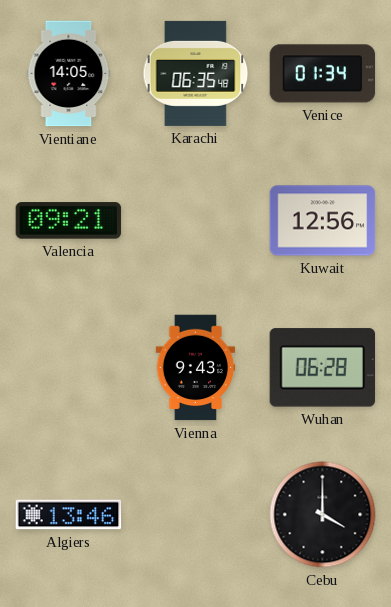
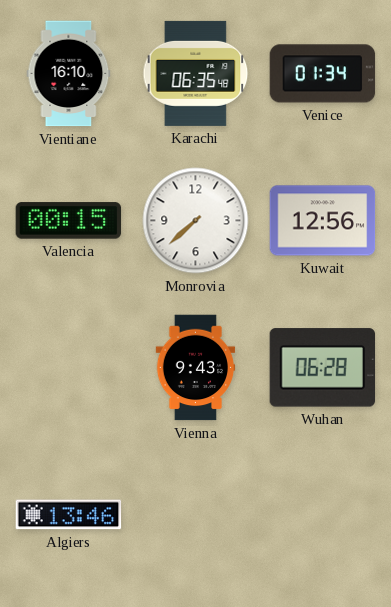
Vientiane: 14:05 -> 16:10 (69, 74)
Valencia: 09:21 -> 00:15 (69, 221)
Monrovia: none -> 7:38 (196, 221)
Cebu: 4:00 -> none (323, 515)
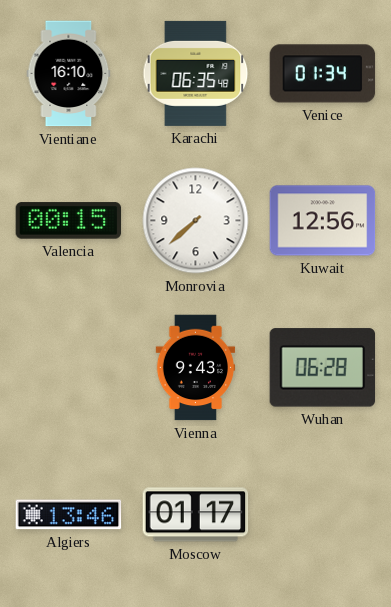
Moscow: none -> 01:17 (196, 515)
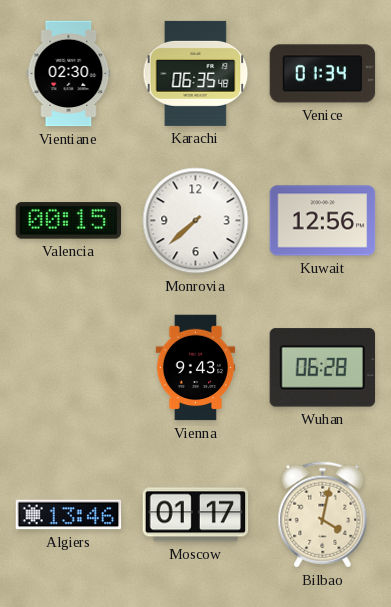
Vientiane: 16:10 -> 02:30 (69, 74)
Bilbao: none -> 4:02 (323, 515)
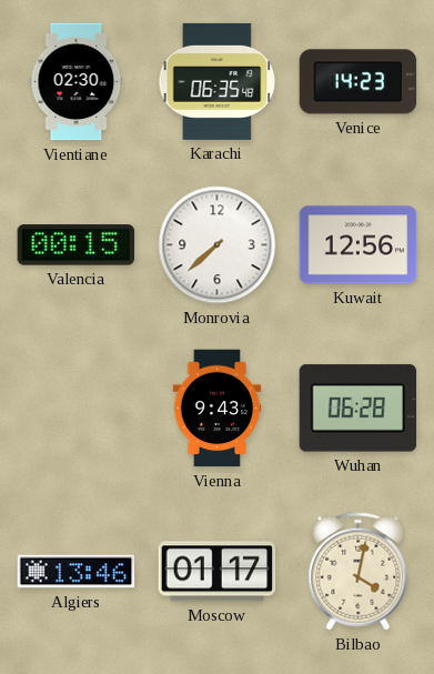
Venice: 01:34 -> 14:23 (359, 82)
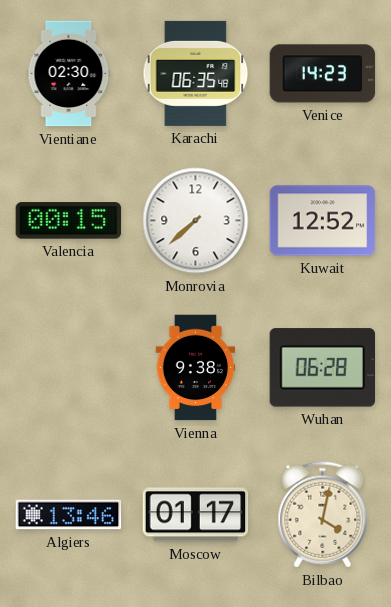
Kuwait: 12:56 -> 12:52 (323, 221)
Vienna: 9:43 -> 9:38 (196, 368)
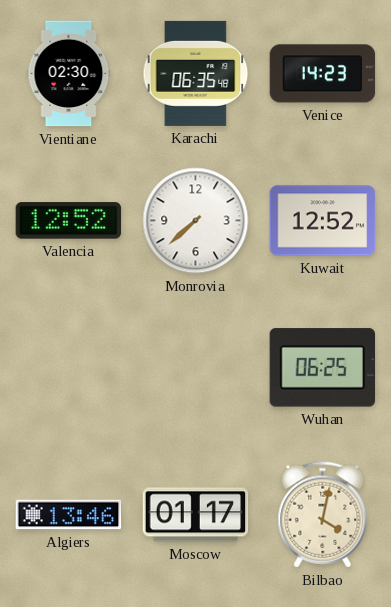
Valencia: 00:15 -> 12:52 (69, 221)
Vienna: 9:38 -> none (196, 368)
Wuhan: 06:28 -> 06:25 (323, 368)
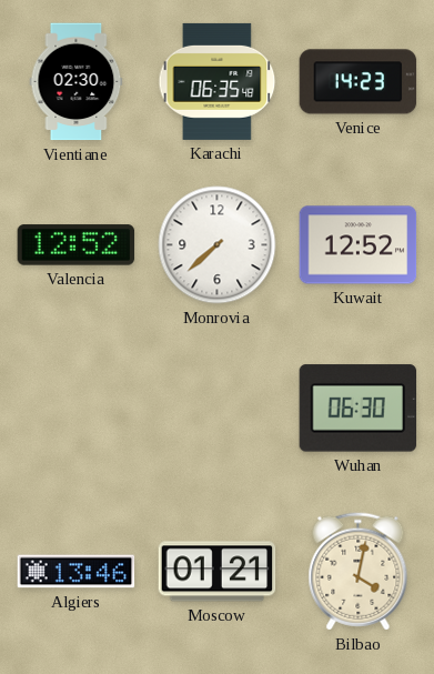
Wuhan: 06:25 -> 06:30 (359, 409)
Moscow: 01:17 -> 01:21 (218, 572)
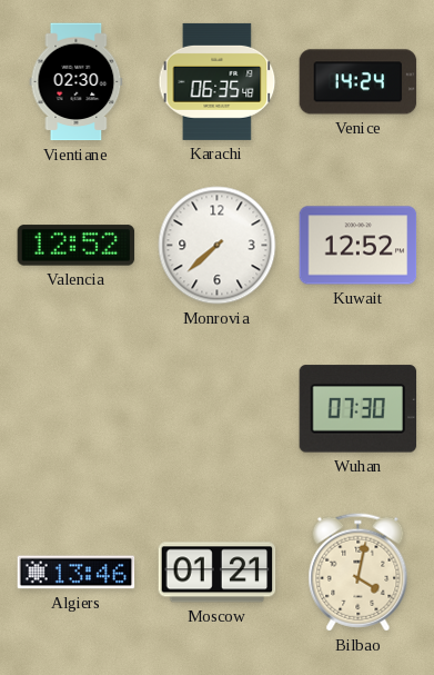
Venice: 14:23 -> 14:24 (359, 82)
Wuhan: 06:30 -> 07:30 (359, 409)
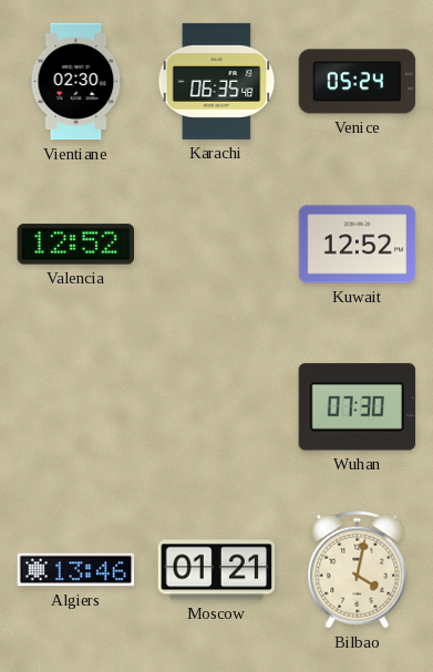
Venice: 14:24 -> 05:24 (358, 82)
Monrovia: 7:38 -> none (218, 246)
